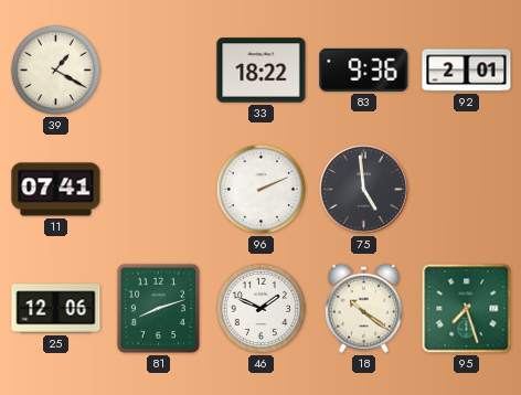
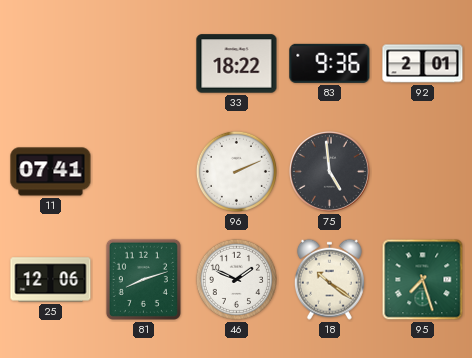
39: 1:20 -> none (55, 70)
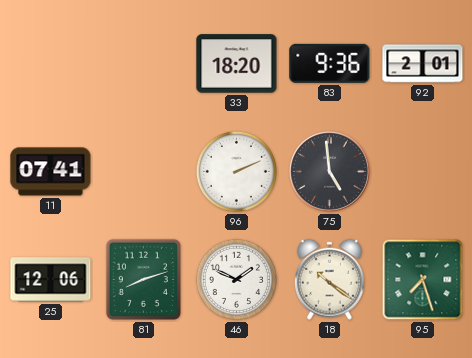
33: 18:22 -> 18:20 (237, 64)
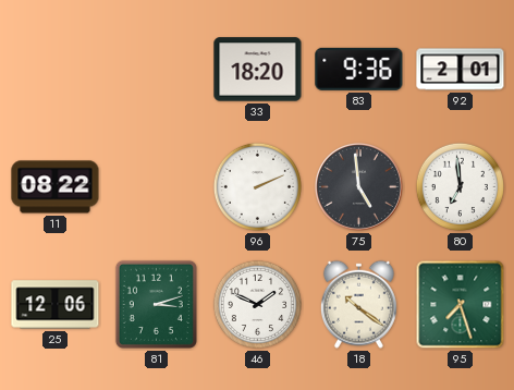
11: 07:41 -> 08:22 (56, 187)
80: none -> 6:59 (460, 186)
81: 8:12 -> 3:12 (156, 304)
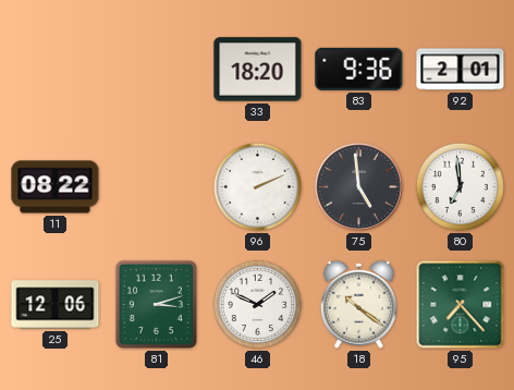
95: 7:27 -> 7:23 (461, 305)
